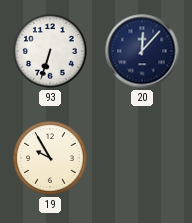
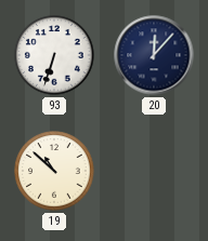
19: 9:55 -> 10:52 (54, 171)
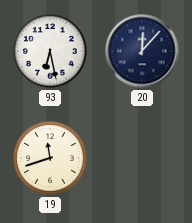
93: 6:33 -> 6:28 (50, 51)
19: 10:52 -> 11:42 (50, 158)
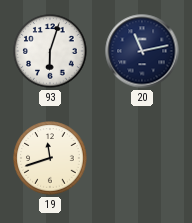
93: 6:28 -> 6:03 (50, 51)
20: 12:07 -> 11:13 (142, 51)
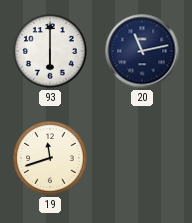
93: 6:03 -> 6:00 (50, 51)
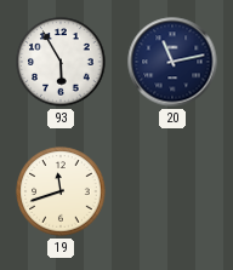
93: 6:00 -> 5:55 (61, 62)
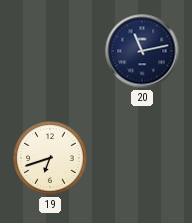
93: 5:55 -> none (61, 62)
19: 11:42 -> 6:42 (50, 158)
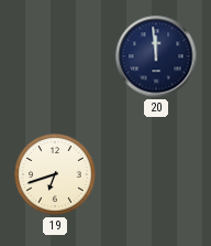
20: 11:13 -> 11:59 (156, 56)
